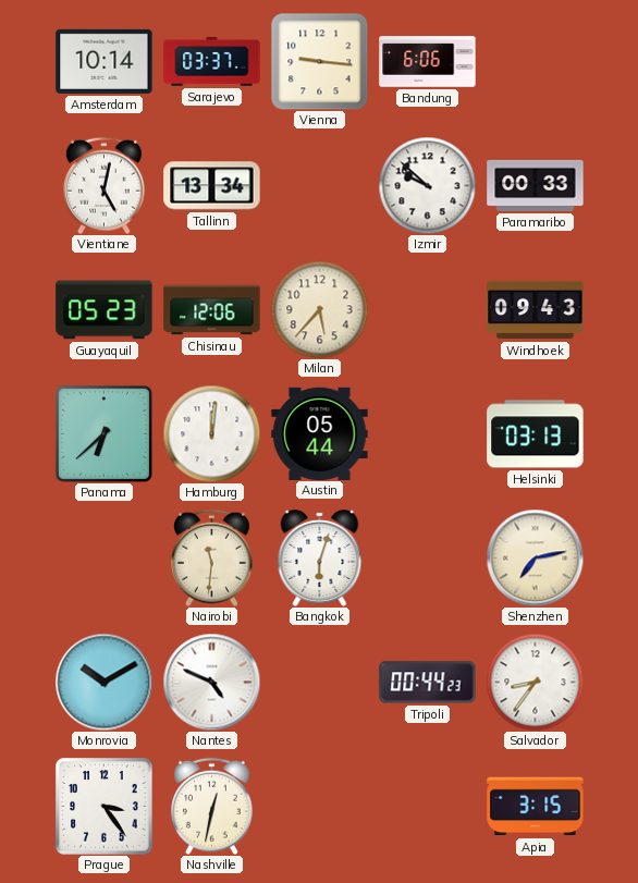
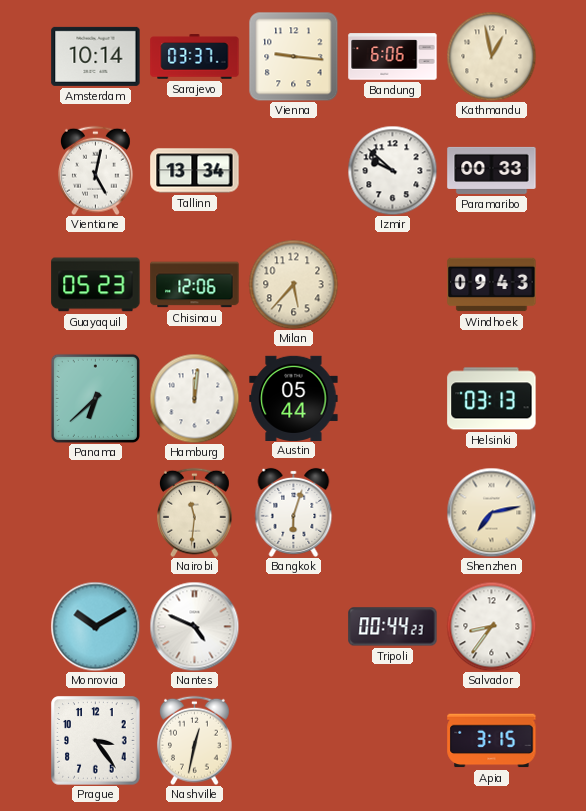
Kathmandu: none -> 12:58 (491, 56)
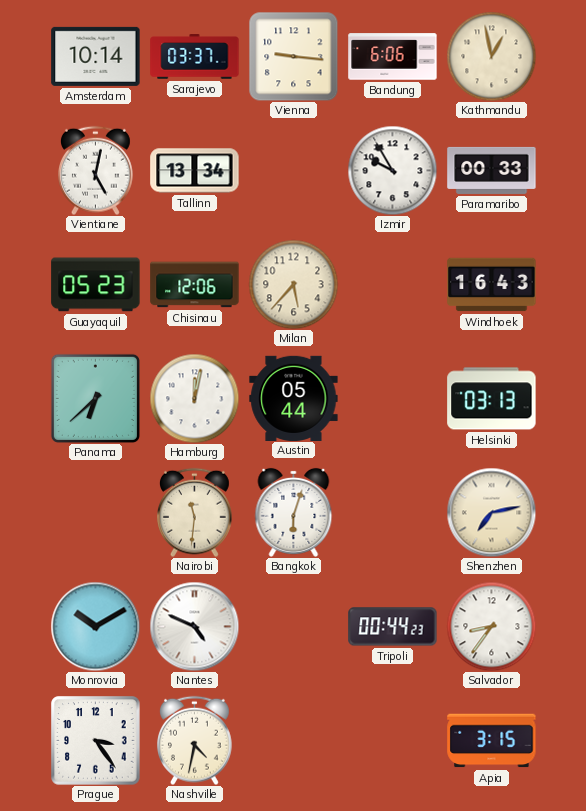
Izmir: 9:52 -> 9:55 (392, 170)
Windhoek: 09:43 -> 16:43 (492, 285)
Hamburg: 12:01 -> 12:02 (194, 398)
Nashville: 12:32 -> 4:32 (195, 740)
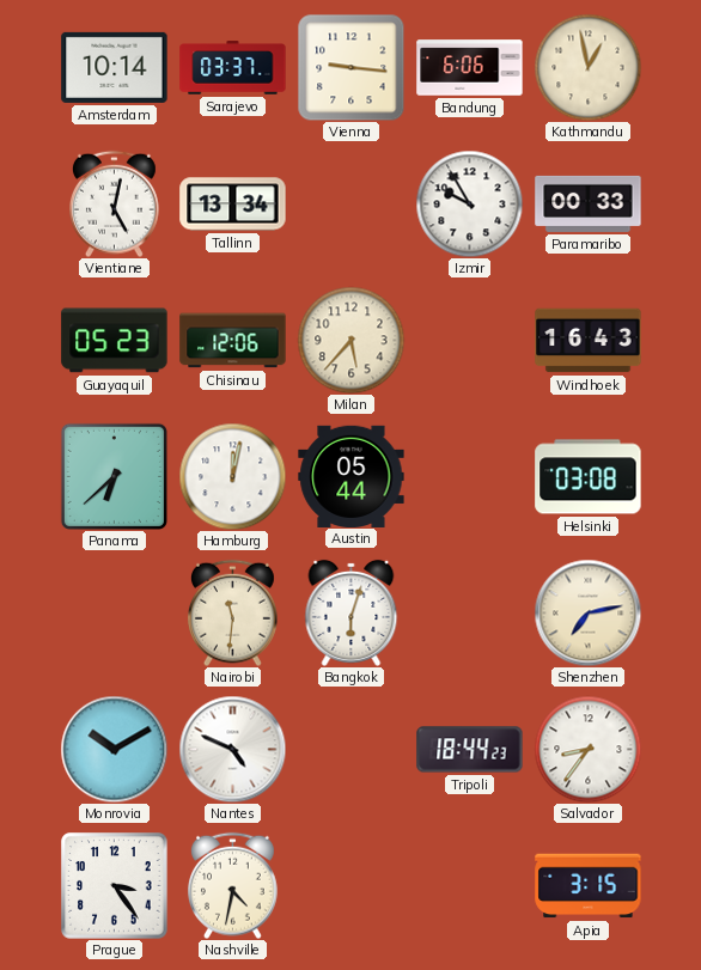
Helsinki: 03:13 -> 03:08 (589, 477)
Tripoli: 00:44 -> 18:44 (470, 750)
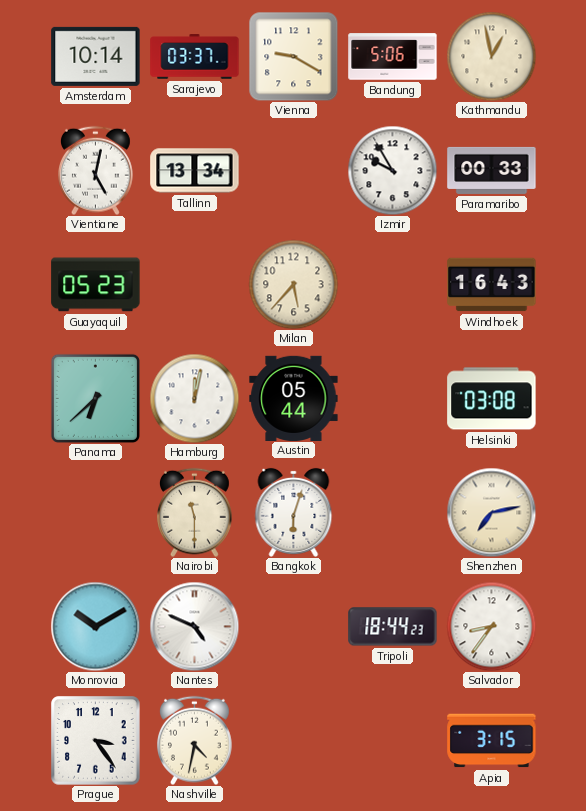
Vienna: 9:16 -> 9:20 (293, 56)
Bandung: 6:06 -> 5:06 (393, 57)
Chisinau: 12:06 -> none (233, 341)
Nairobi: 11:31 -> 11:30 (195, 512)
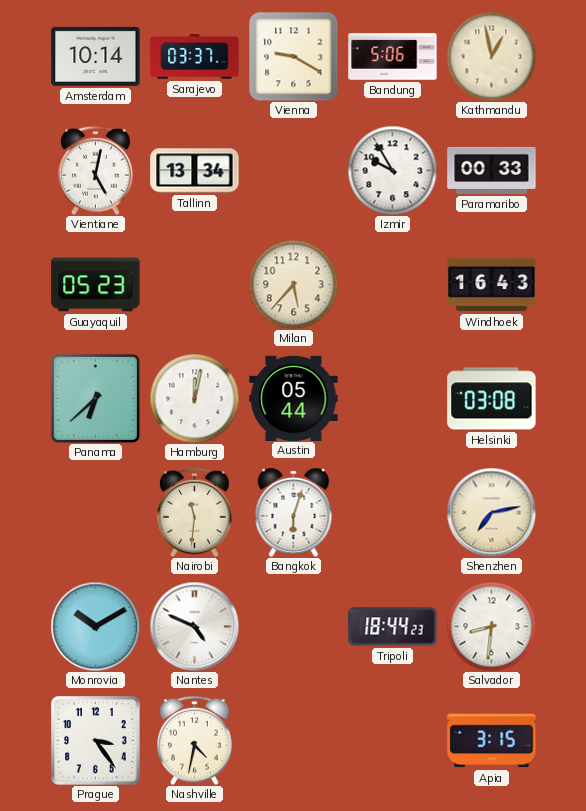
Nairobi: 11:30 -> 11:31 (195, 512)
Salvador: 8:36 -> 8:31 (491, 626)
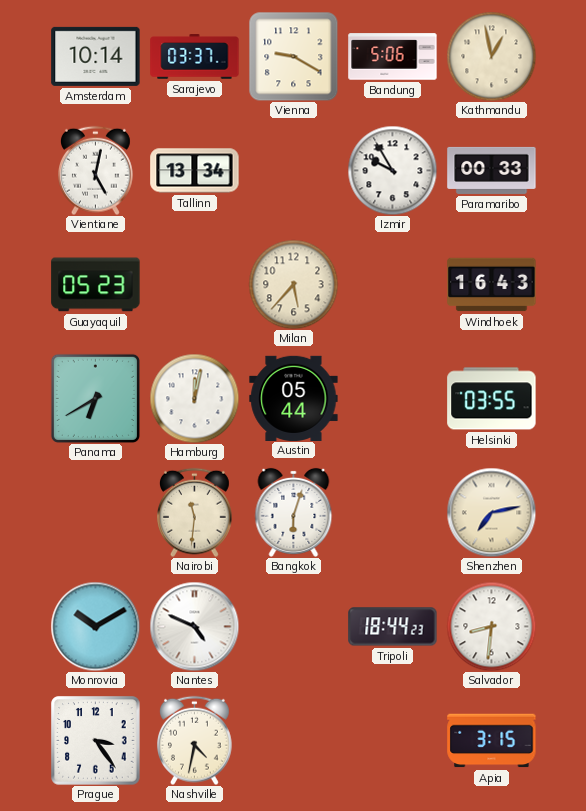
Panama: 6:38 -> 6:40 (95, 398)
Helsinki: 03:08 -> 03:55 (492, 399)
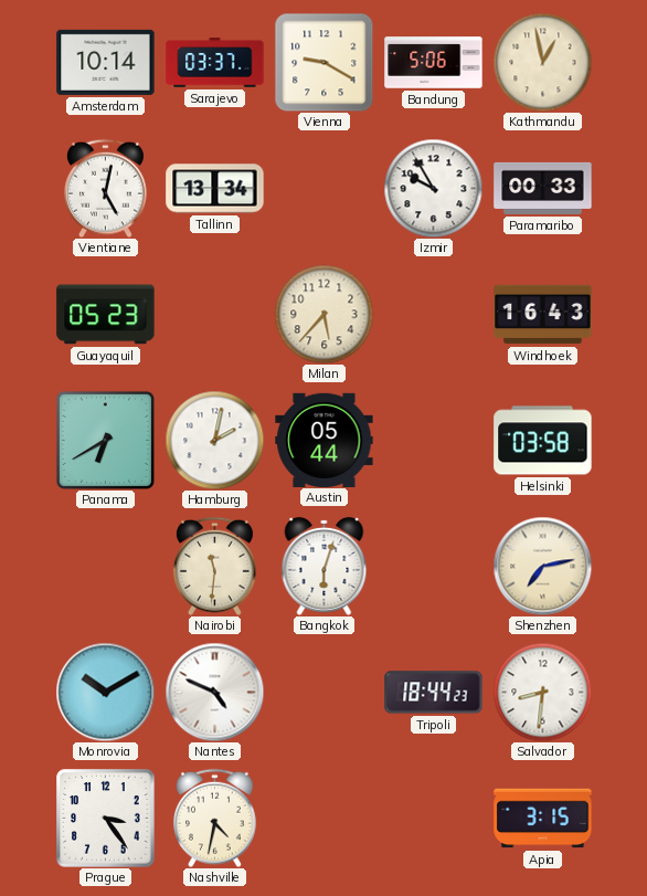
Hamburg: 12:02 -> 2:02 (214, 440)
Helsinki: 03:55 -> 03:58 (543, 441)
